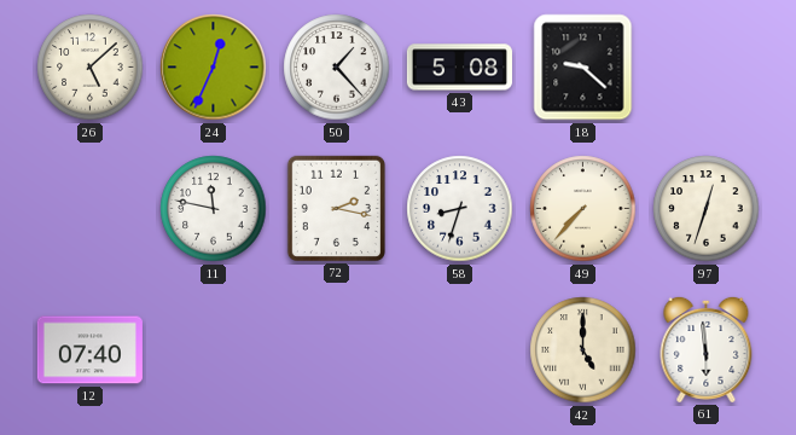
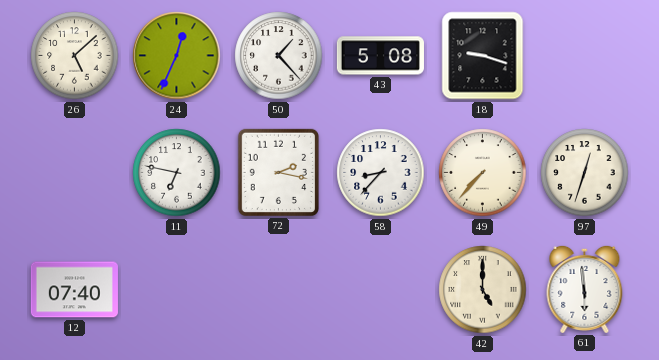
18: 9:22 -> 9:18 (483, 56)
11: 11:47 -> 6:47 (177, 173)
58: 8:33 -> 8:37 (381, 173)
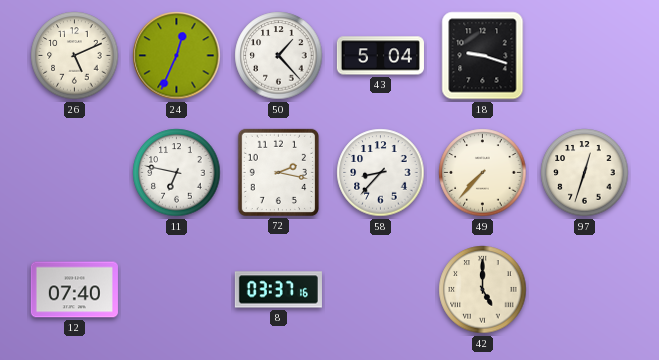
26: 5:08 -> 5:11 (75, 56)
43: 5:08 -> 5:04 (380, 56)
8: none -> 03:37 (278, 290)
61: 5:59 -> none (585, 289)
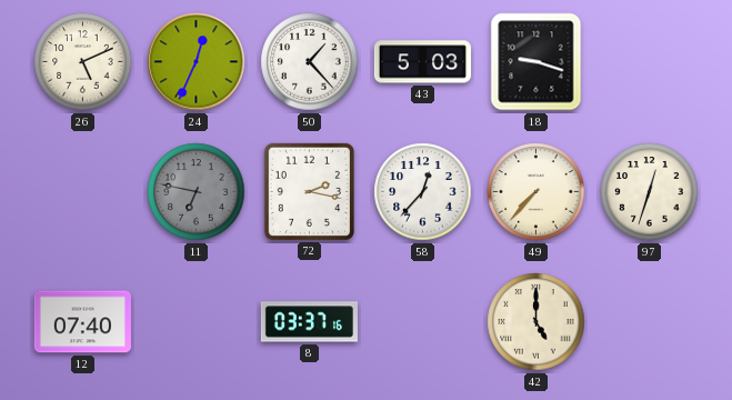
43: 5:04 -> 5:03 (422, 62)
11 dial: white -> grey (197, 192)
58: 8:37 -> 12:37 (423, 192)
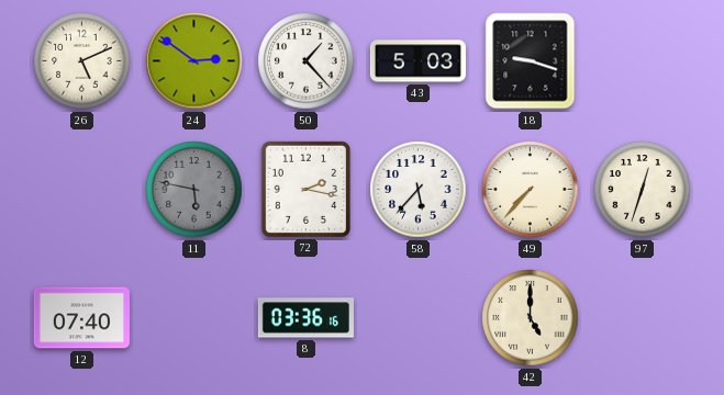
24: 12:34 -> 2:51 (194, 61)
11: 6:47 -> 5:47 (194, 190)
58: 12:37 -> 5:37 (419, 190)
8: 03:37 -> 03:36 (305, 318)
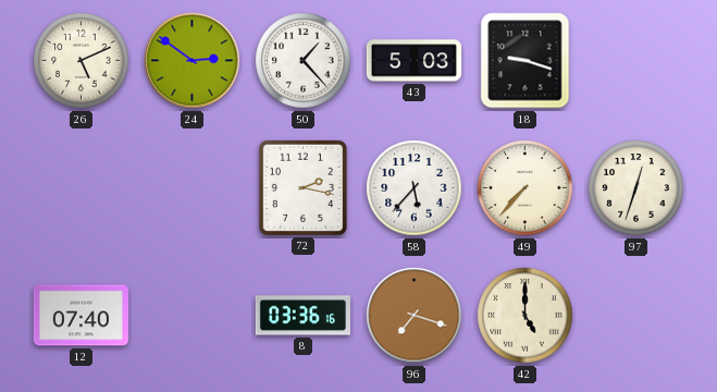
11: 5:47 -> none (194, 190)
96: none -> 7:18 (415, 316)
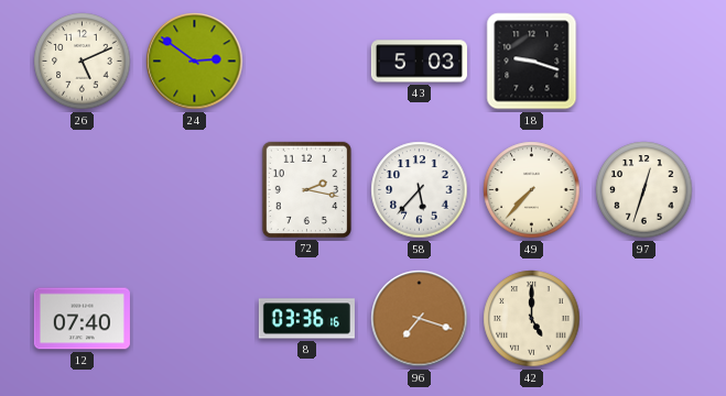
50: 1:23 -> none (304, 61)
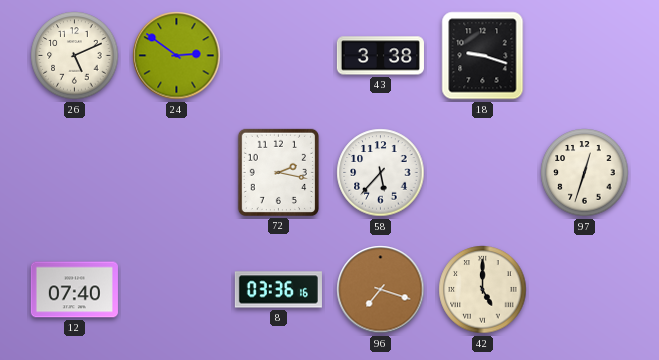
43: 5:03 -> 3:38 (380, 56)
49: 7:37 -> none (532, 190)
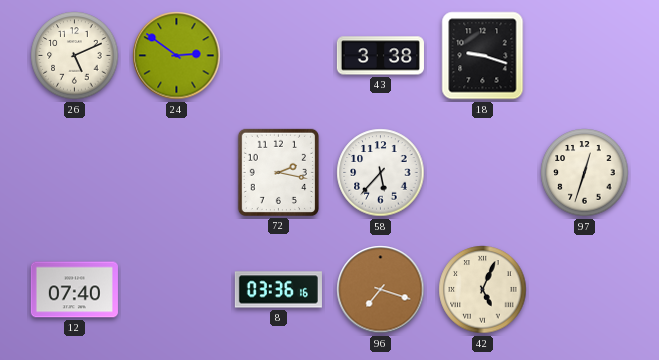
42: 5:00 -> 5:04 (483, 290)
